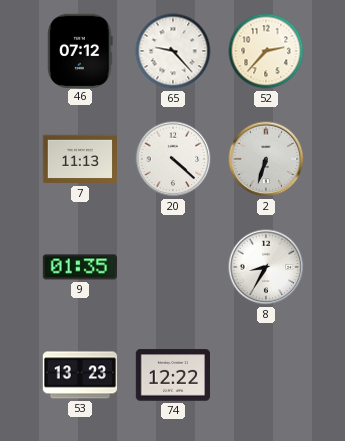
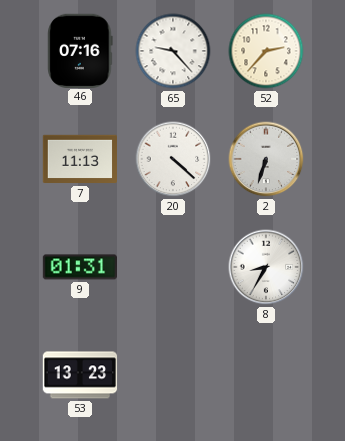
46: 07:12 -> 07:16 (80, 50)
9: 01:35 -> 01:31 (79, 267)
74: 12:22 -> none (172, 375)
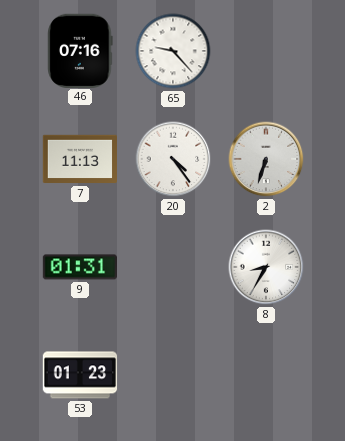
52: 2:37 -> none (266, 51)
20: 4:22 -> 4:24 (173, 159)
53: 13:23 -> 01:23 (80, 375)
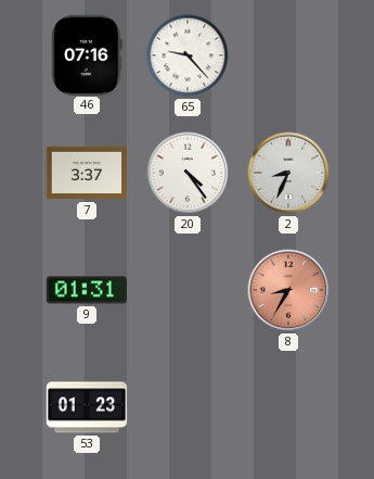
7: 11:13 -> 3:37 (87, 173)
2: 6:33 -> 8:34 (288, 173)
8 dial: white -> salmon (288, 290)
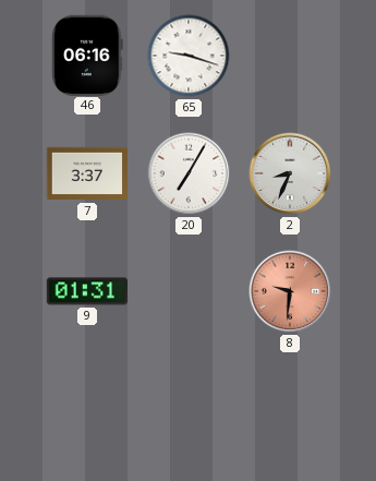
46: 07:16 -> 06:16 (87, 55)
65: 9:23 -> 9:18 (189, 56)
20: 4:24 -> 7:05 (189, 173)
8: 8:35 -> 9:31 (290, 291)
53: 01:23 -> none (87, 407)
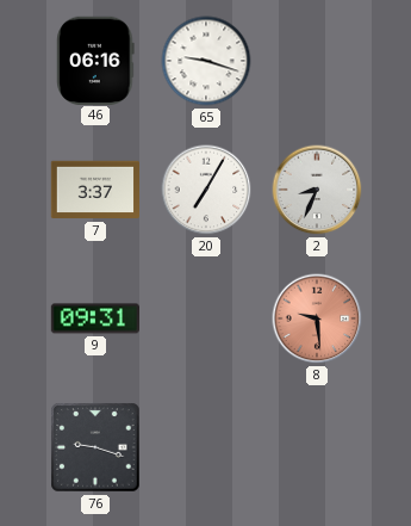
9: 01:31 -> 09:31 (94, 318)
8: 9:31 -> 9:29 (317, 318)
76: none -> 9:18 (95, 447)
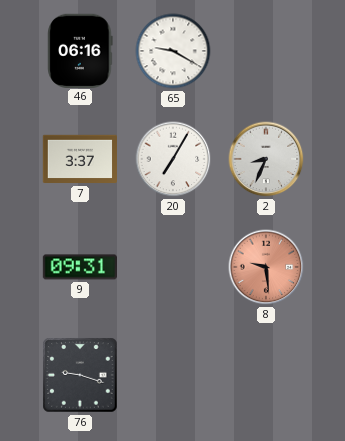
65: 9:18 -> 9:20 (173, 51)
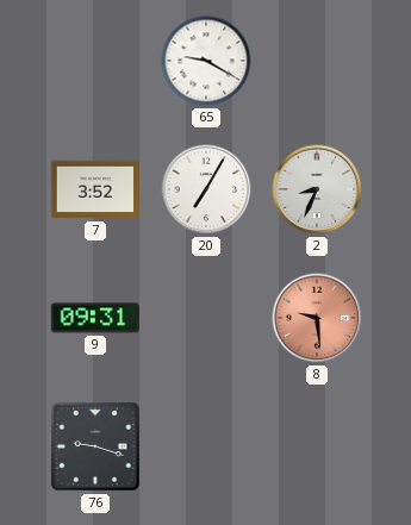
46: 06:16 -> none (80, 50)
7: 3:37 -> 3:52 (95, 189)
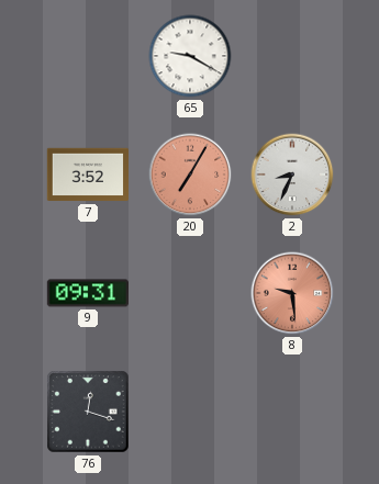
20 dial: white -> salmon (190, 175)
76: 9:18 -> 12:18 (88, 412)
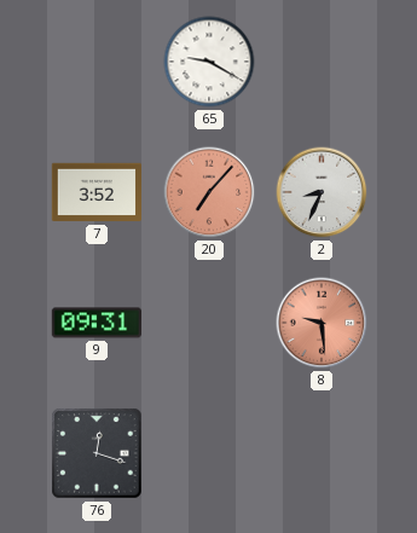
20: 7:05 -> 7:07 (209, 192)
